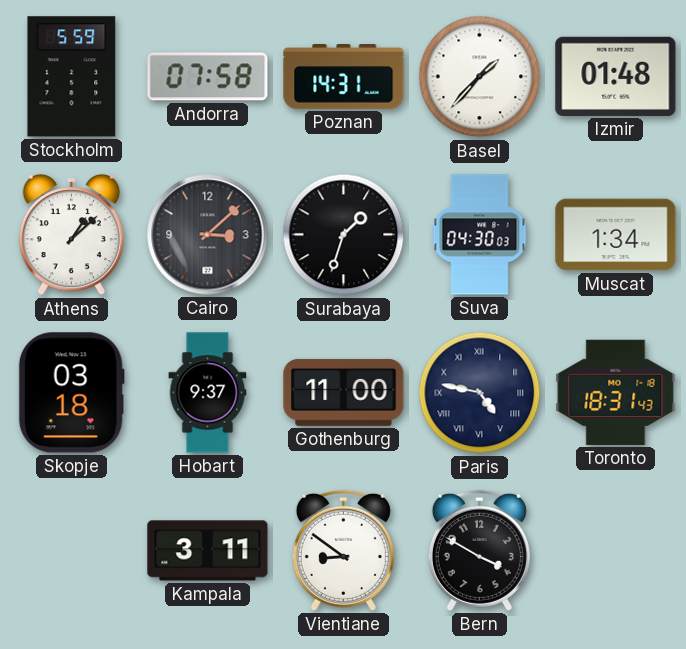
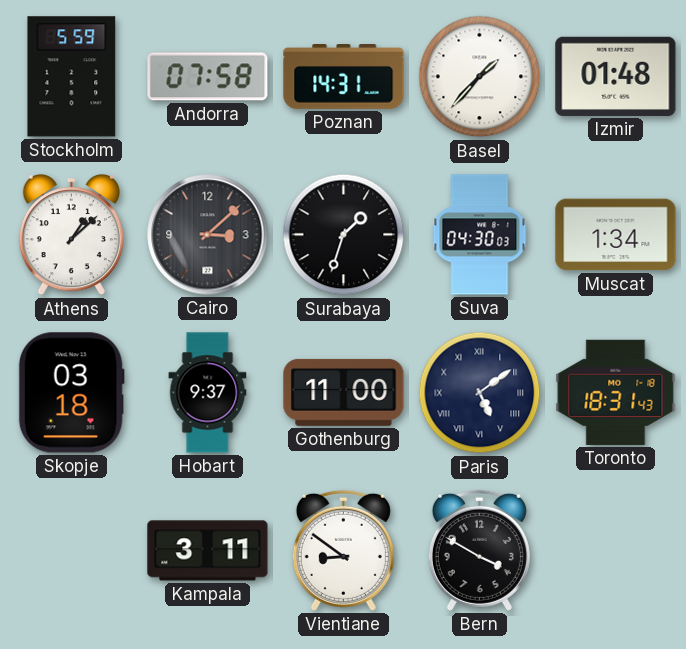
Paris: 4:47 -> 5:09 (480, 393)
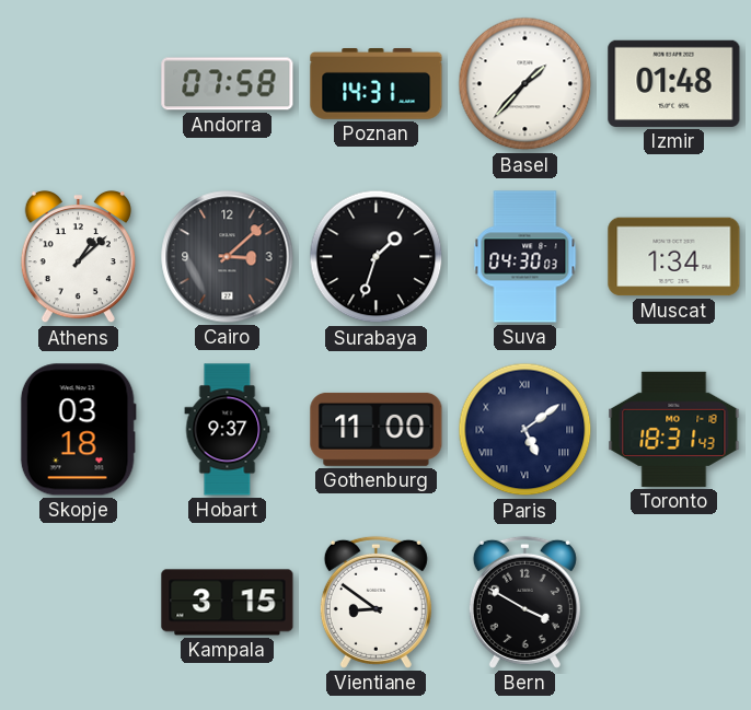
Stockholm: 5:59 -> none (72, 77)
Kampala: 3:11 -> 3:15 (228, 603)
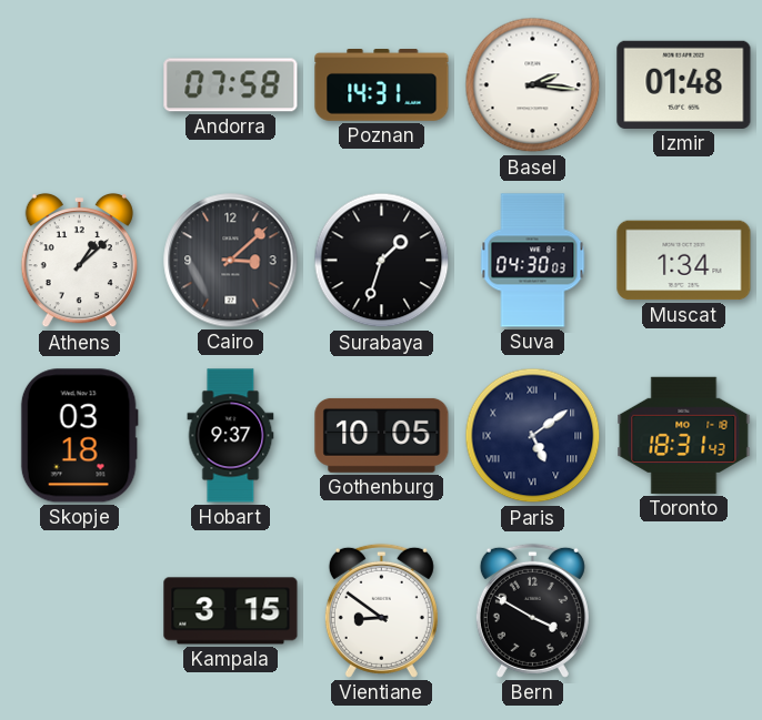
Basel: 1:37 -> 2:16 (533, 85)
Gothenburg: 11:00 -> 10:05 (382, 435)
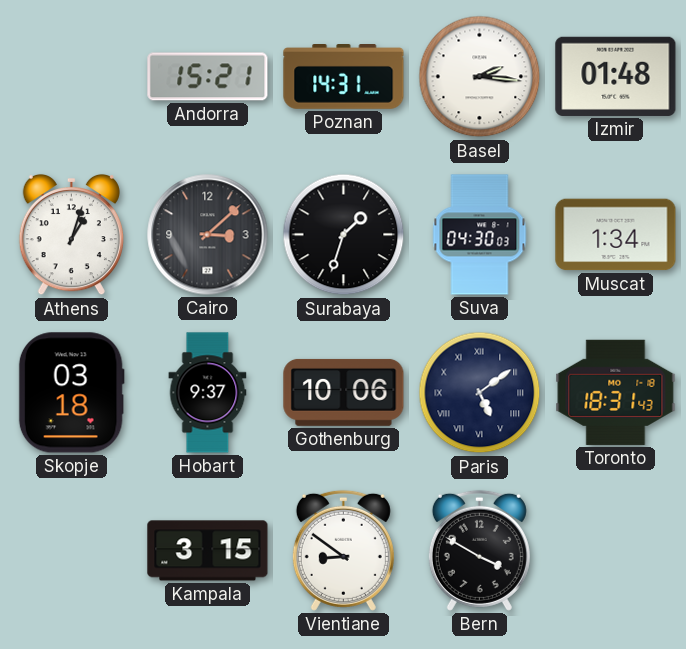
Andorra: 07:58 -> 15:21 (208, 77)
Athens: 1:08 -> 1:03 (71, 235)
Gothenburg: 10:05 -> 10:06 (344, 392)
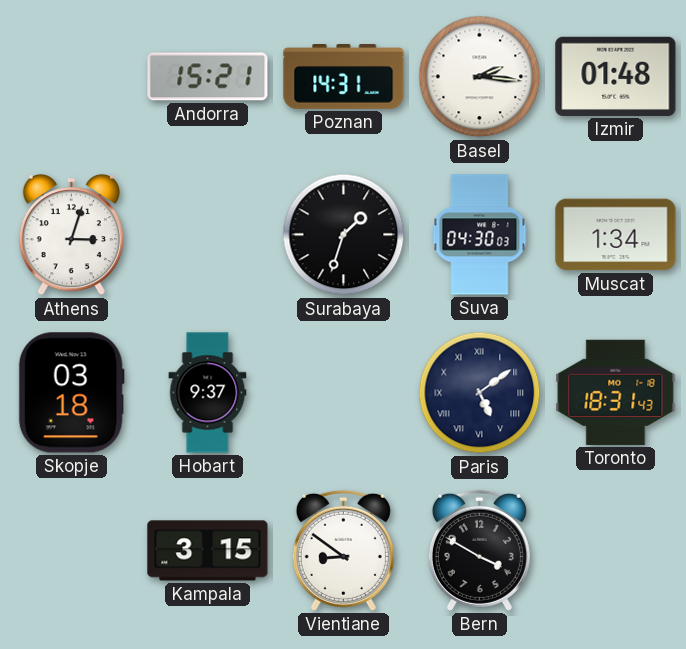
Athens: 1:03 -> 3:03 (71, 235)
Cairo: 3:08 -> none (208, 235)
Gothenburg: 10:06 -> none (344, 392)
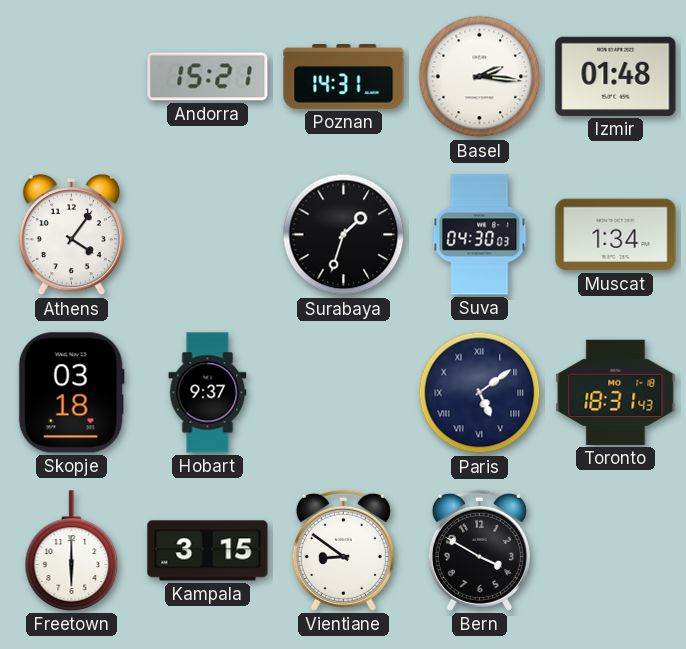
Athens: 3:03 -> 4:06 (71, 235)
Freetown: none -> 6:00 (72, 551)
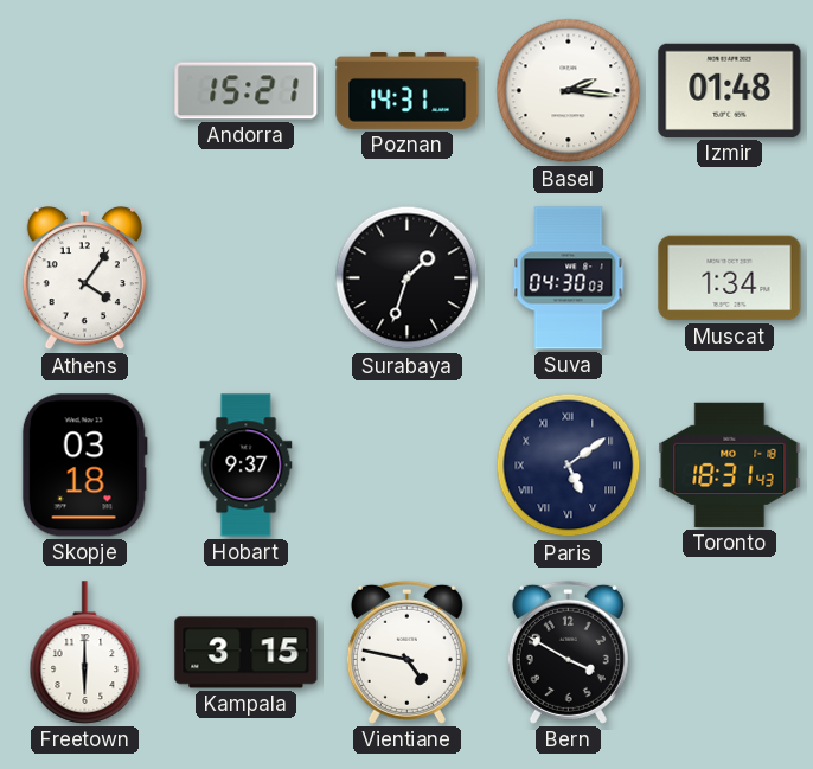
Vientiane: 8:51 -> 4:47 (406, 652)
